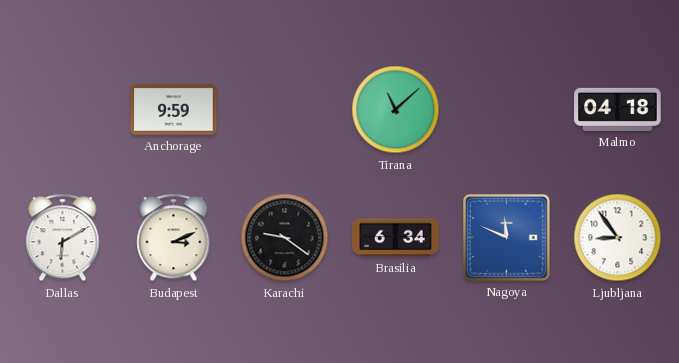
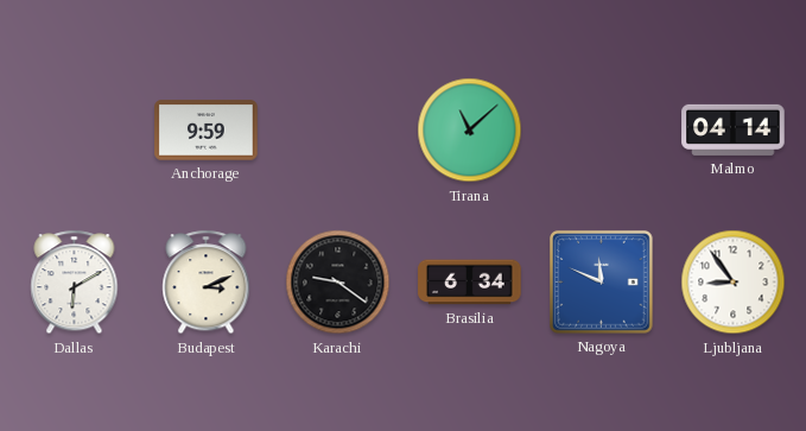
Malmo: 04:18 -> 04:14 (734, 129)
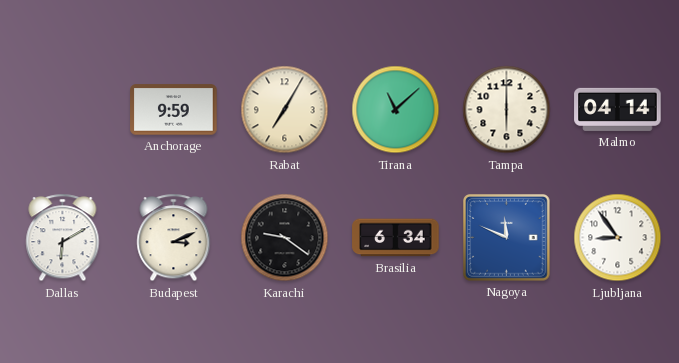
Rabat: none -> 7:05 (285, 110)
Tampa: none -> 6:00 (507, 110)
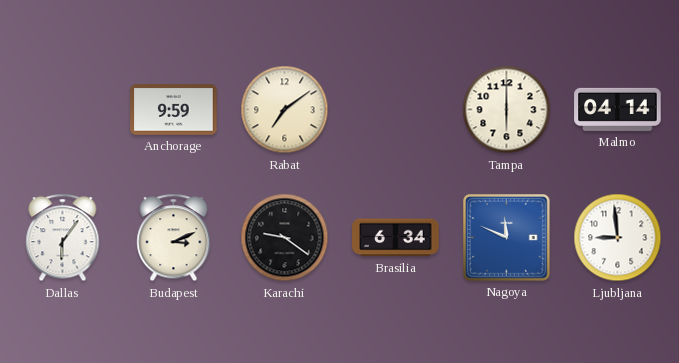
Rabat: 7:05 -> 7:09 (285, 110)
Tirana: 11:08 -> none (396, 110)
Dallas: 6:10 -> 6:06 (63, 238)
Ljubljana: 8:54 -> 8:59 (618, 238)
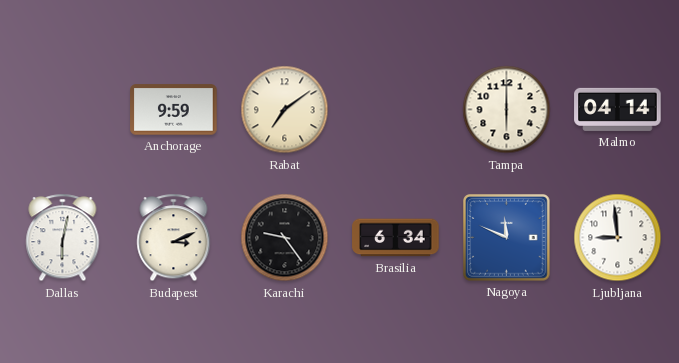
Dallas: 6:06 -> 6:02 (63, 238)
Karachi: 9:21 -> 9:24 (285, 238)
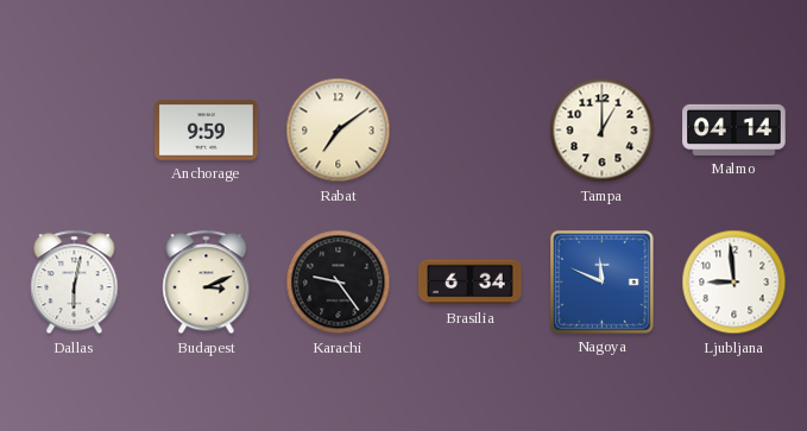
Tampa: 6:00 -> 1:00 (603, 131)
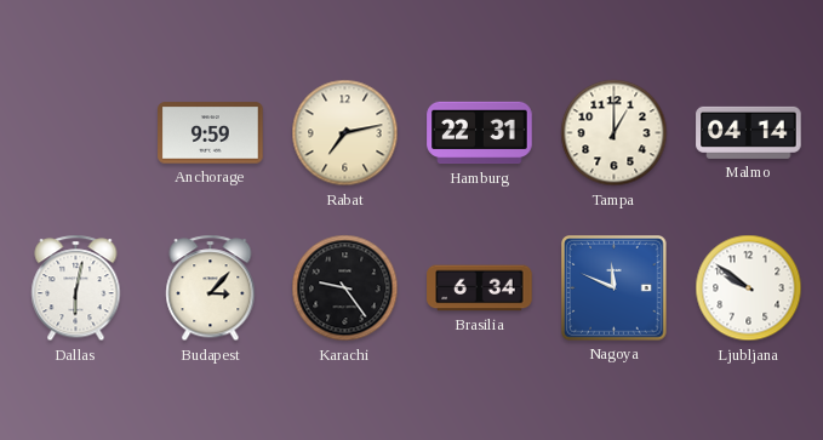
Rabat: 7:09 -> 7:13 (345, 133)
Hamburg: none -> 22:31 (480, 133)
Budapest: 3:11 -> 3:07 (211, 288)
Ljubljana: 8:59 -> 9:51 (749, 288)
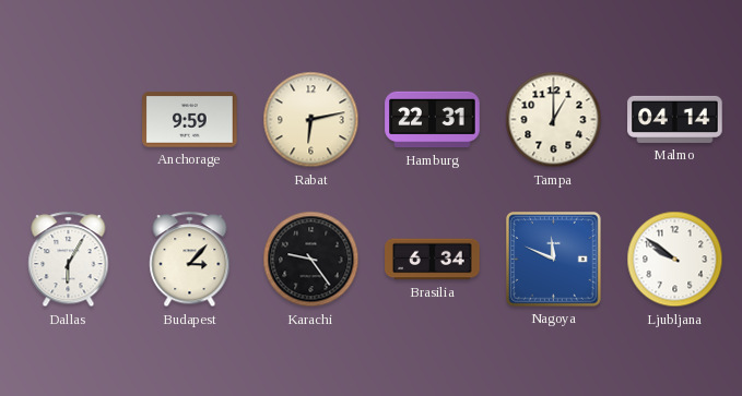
Rabat: 7:13 -> 6:13 (311, 120)
Dallas: 6:02 -> 6:05 (69, 260)
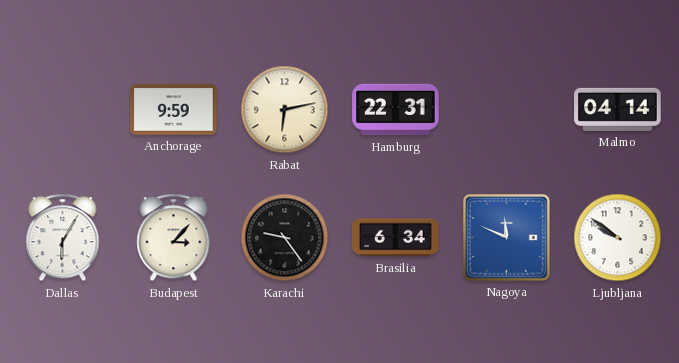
Tampa: 1:00 -> none (554, 120)
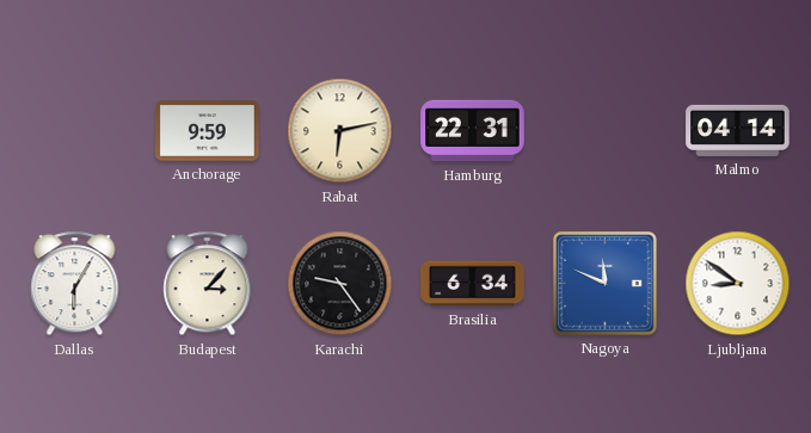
Ljubljana: 9:51 -> 8:51 (738, 284)
